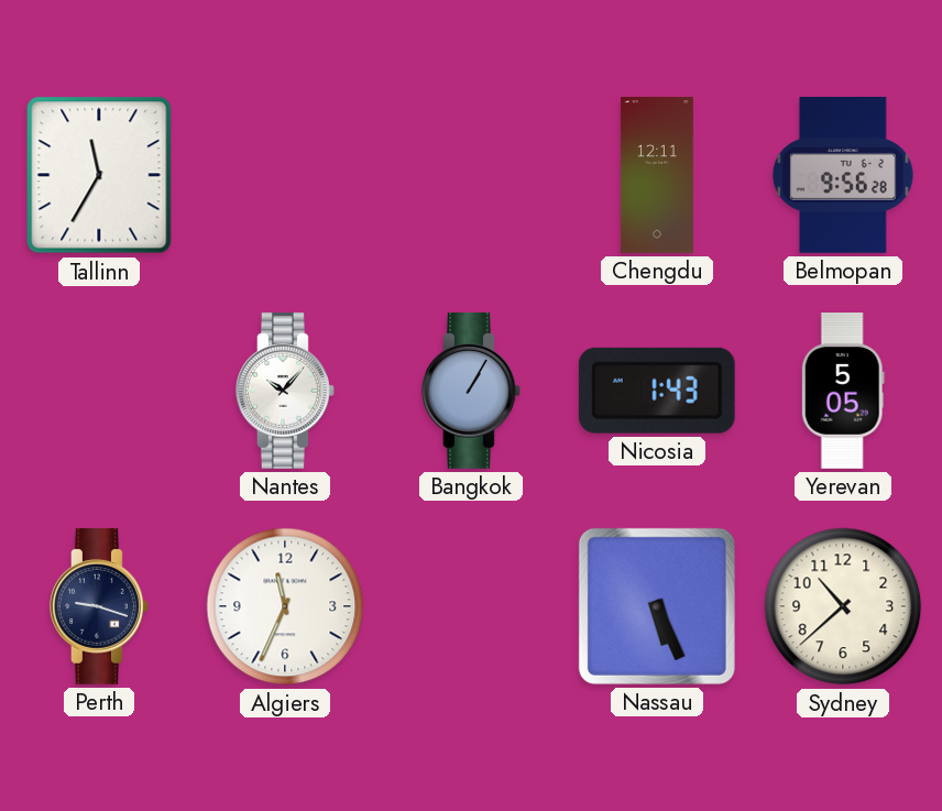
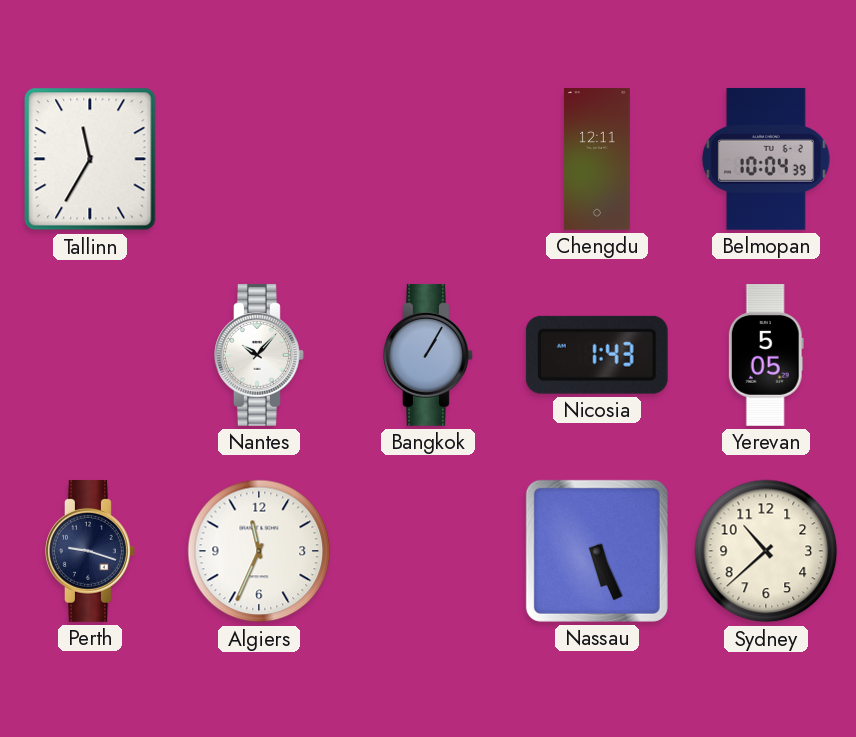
Belmopan: 9:56 -> 10:04 (766, 159)
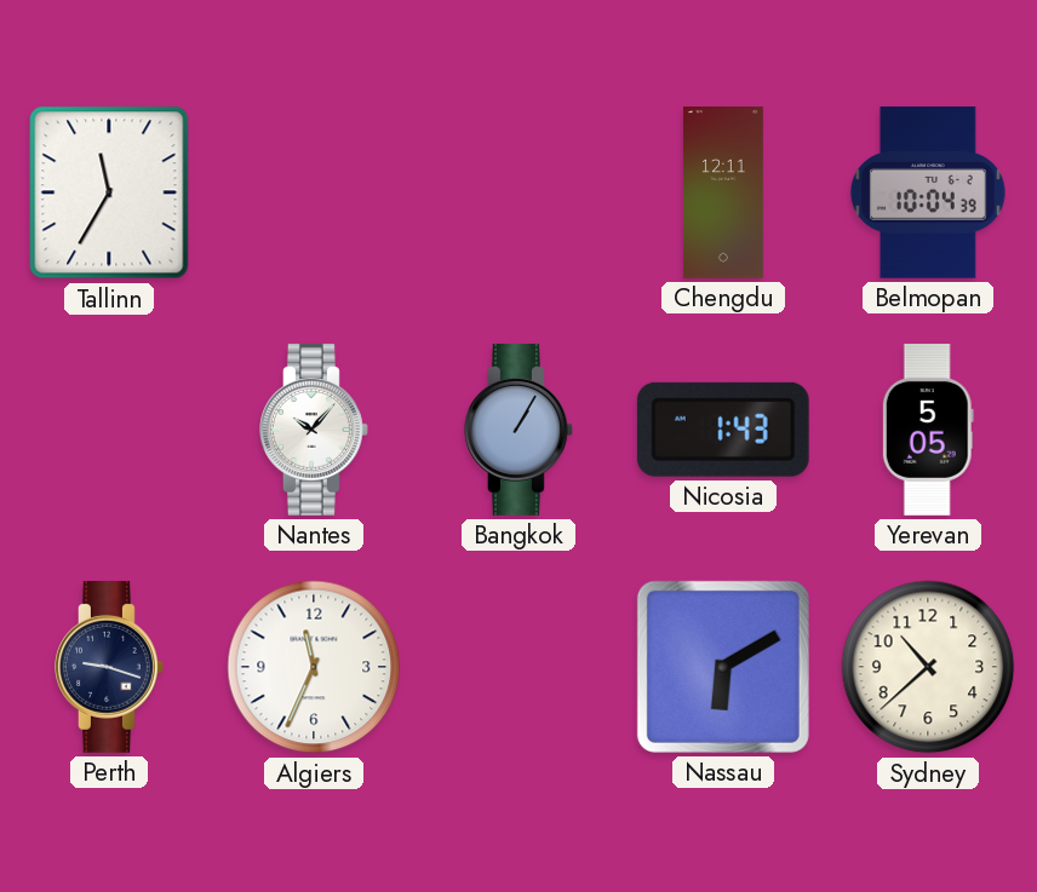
Nassau: 5:26 -> 6:10 (723, 667)
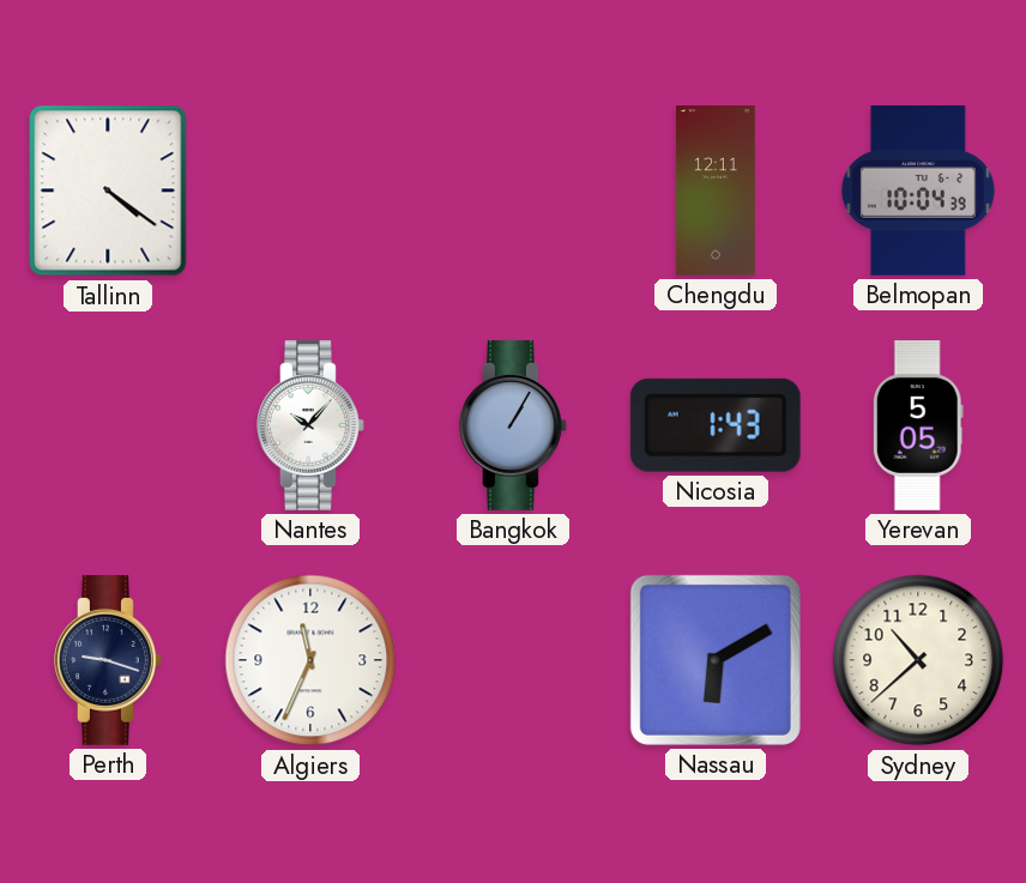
Tallinn: 11:35 -> 4:21 (108, 190)
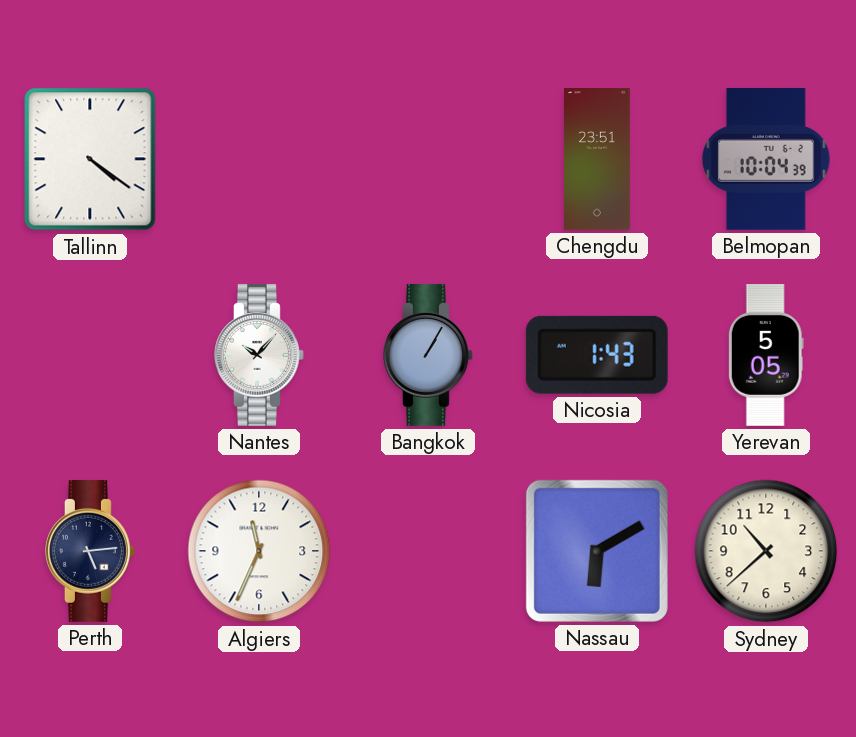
Chengdu: 12:11 -> 23:51 (597, 160)
Perth: 9:18 -> 5:14 (91, 551)
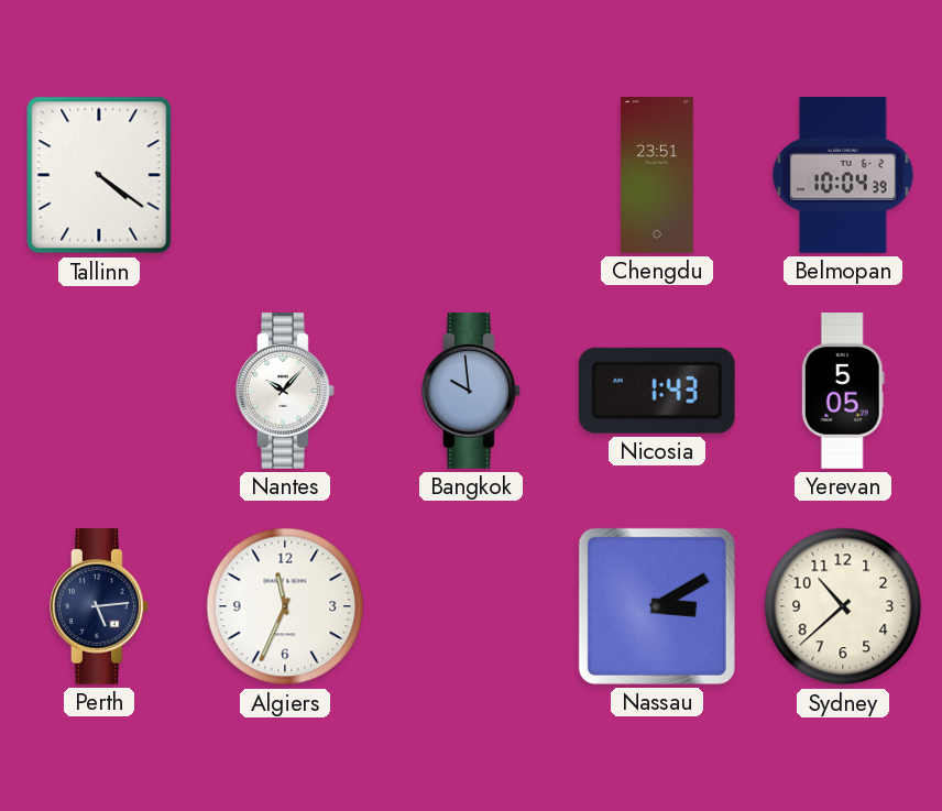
Bangkok: 1:05 -> 9:59 (472, 391)
Nassau: 6:10 -> 3:10 (657, 606)
